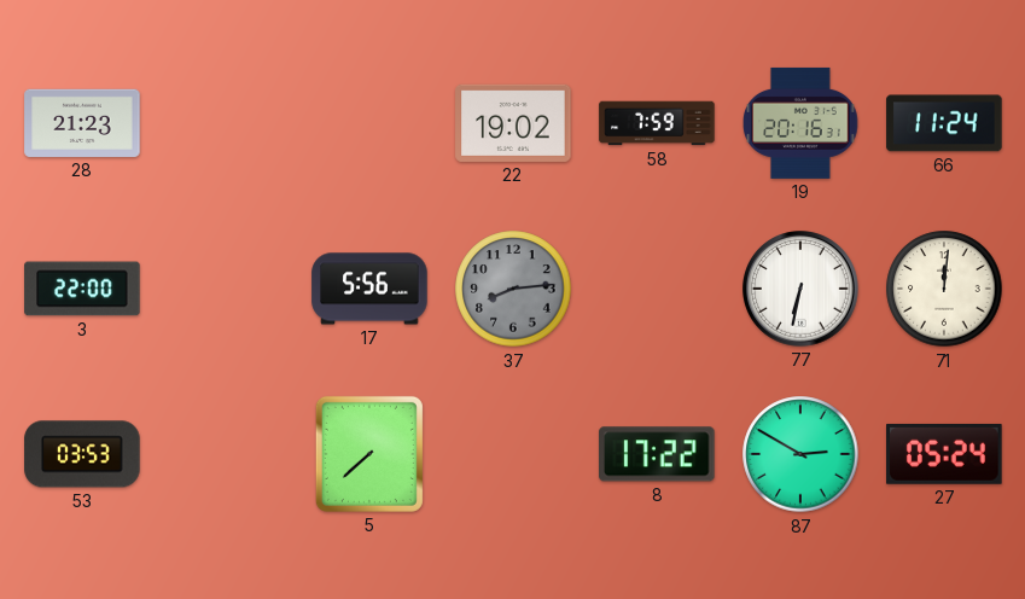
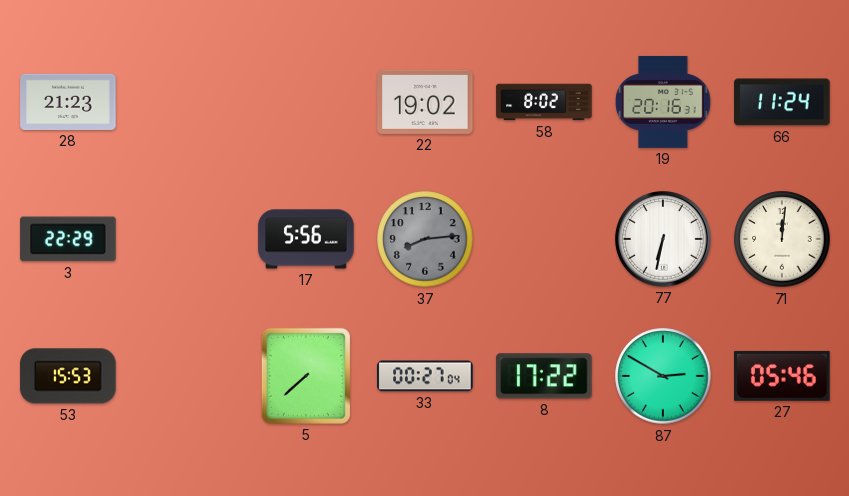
58: 7:59 -> 8:02 (544, 102)
3: 22:00 -> 22:29 (68, 239)
53: 03:53 -> 15:53 (68, 376)
33: none -> 00:27 (425, 376)
27: 05:24 -> 05:46 (782, 376)
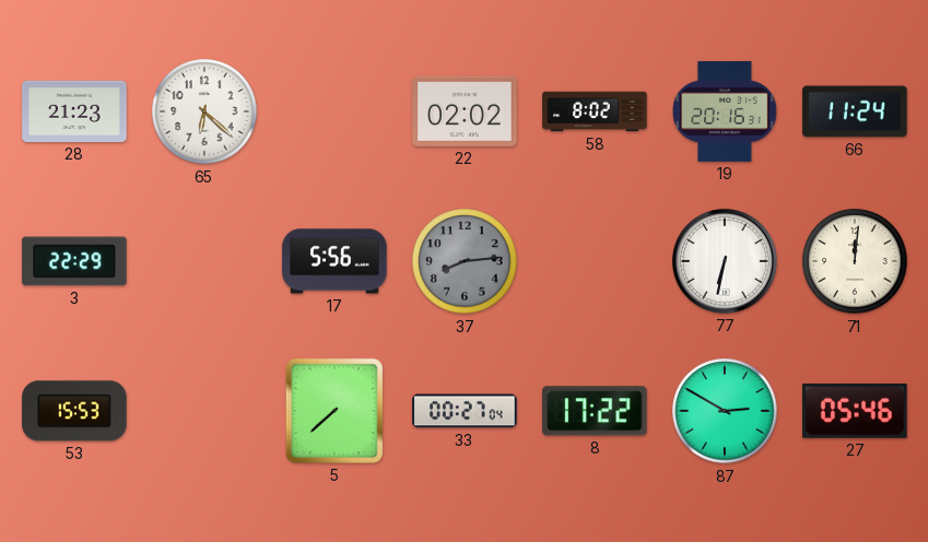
65: none -> 6:22 (204, 111)
22: 19:02 -> 02:02 (465, 111)
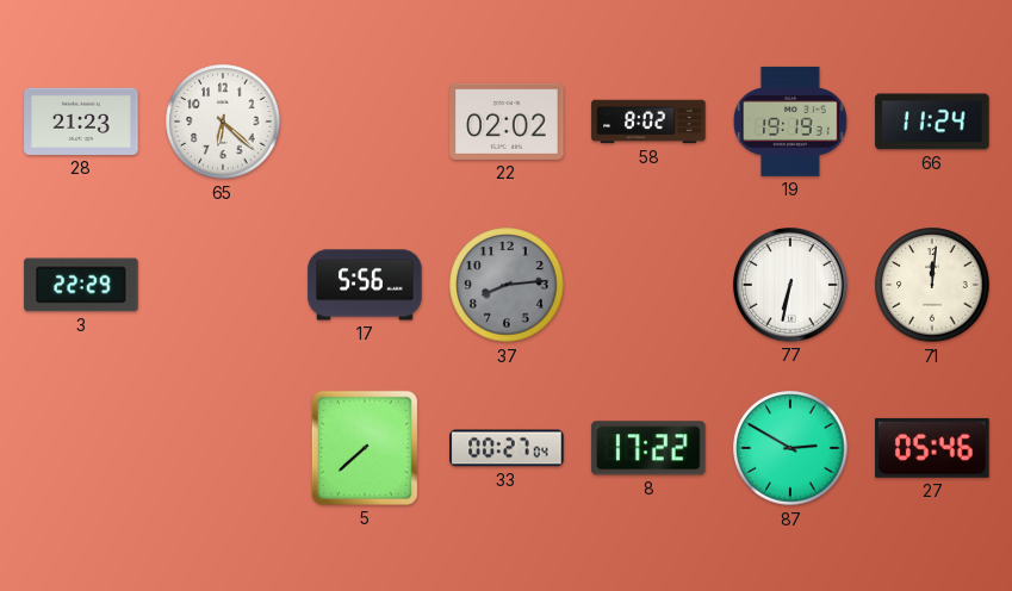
19: 20:16 -> 19:19 (790, 122)
53: 15:53 -> none (74, 411)
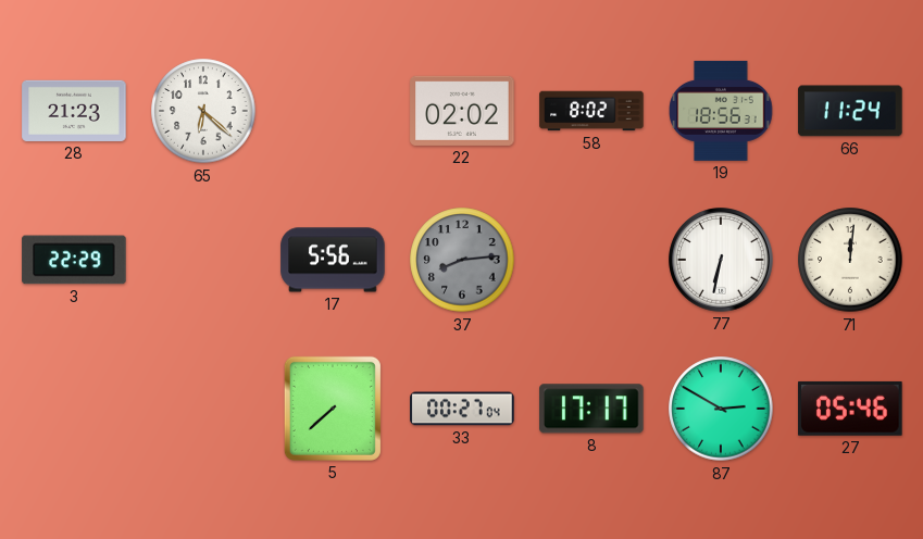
19: 19:19 -> 18:56 (721, 111)
8: 17:22 -> 17:17 (591, 409)
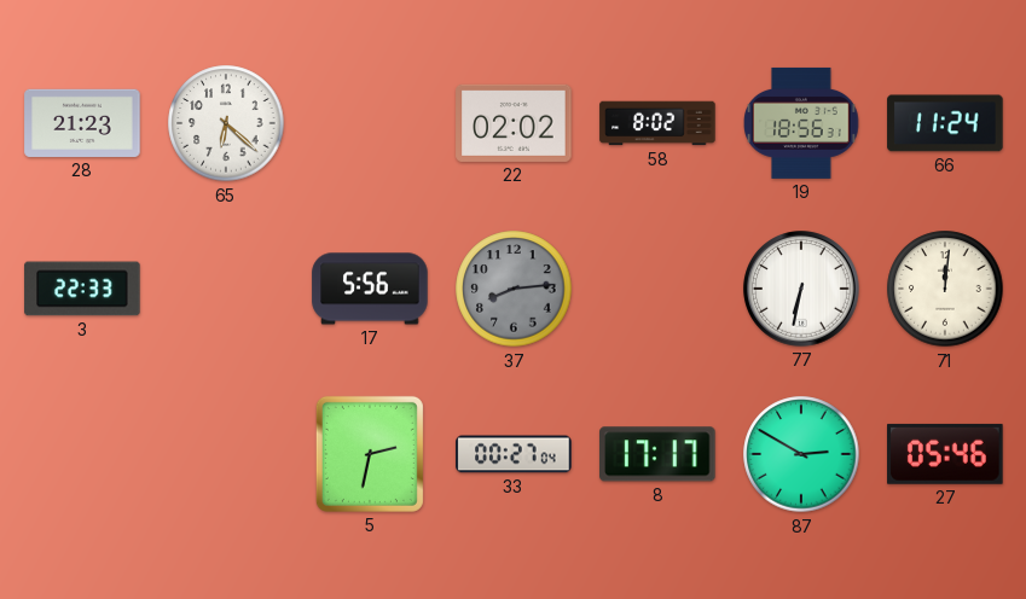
3: 22:29 -> 22:33 (82, 289)
5: 7:38 -> 2:32 (370, 454)
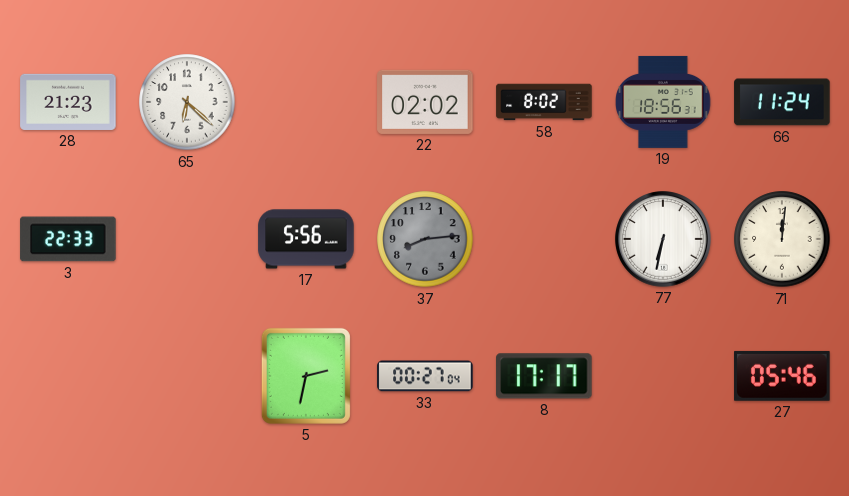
87: 2:50 -> none (801, 454)
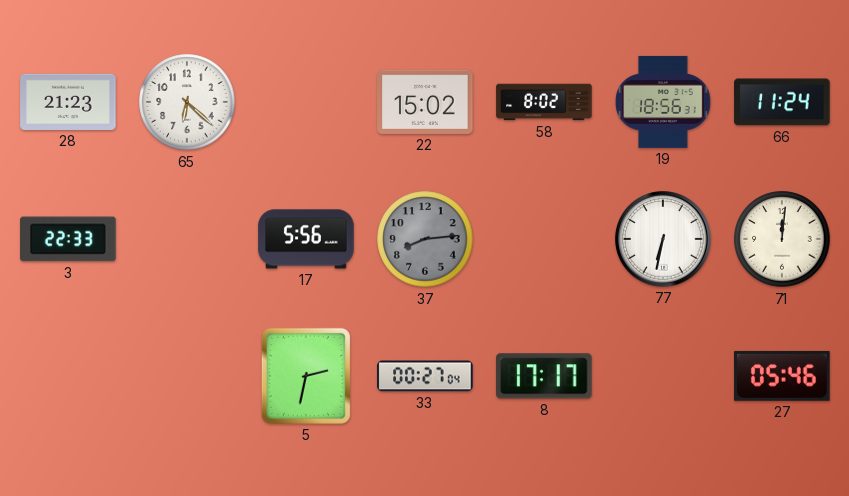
22: 02:02 -> 15:02 (425, 102)
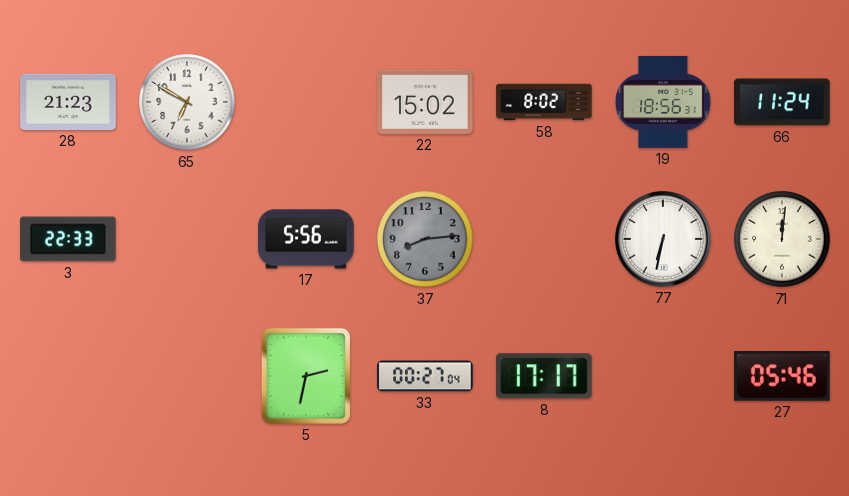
65: 6:22 -> 6:50 (187, 102)
